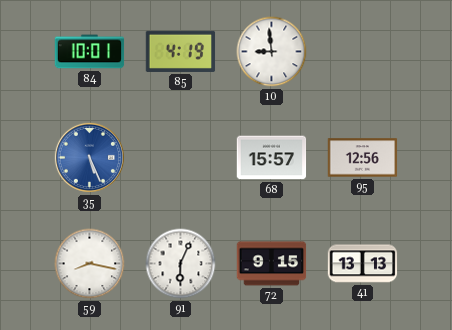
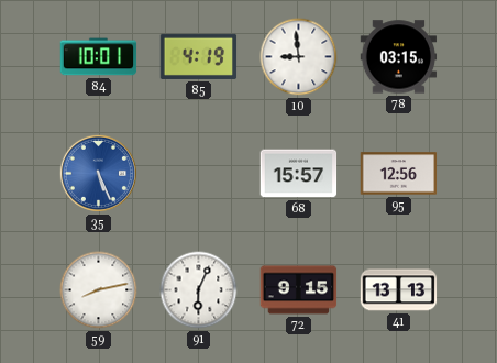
78: none -> 03:15 (399, 57)
59: 8:17 -> 8:13 (99, 290)
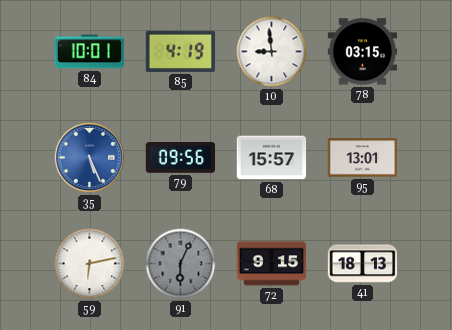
79: none -> 09:56 (181, 158)
95: 12:56 -> 13:01 (363, 158)
59: 8:13 -> 6:13 (90, 264)
91 dial: white -> grey (181, 264)
41: 13:13 -> 18:13 (363, 264)
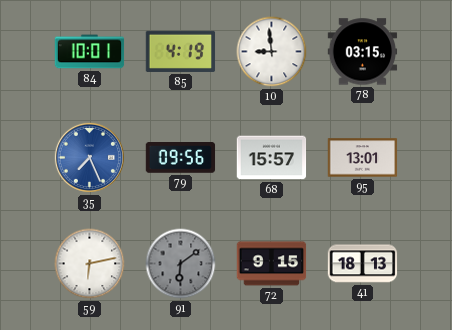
35: 5:26 -> 7:26 (89, 157)
91: 6:04 -> 6:09 (181, 264)
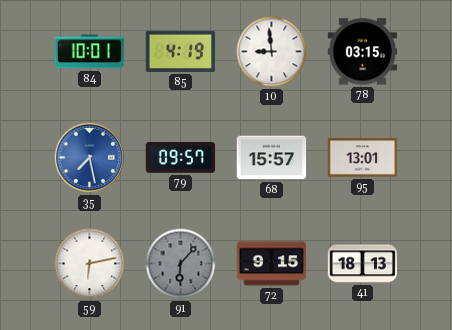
35: 7:26 -> 7:28 (89, 157)
79: 09:56 -> 09:57 (181, 158)
91: 6:09 -> 6:07 (181, 264)
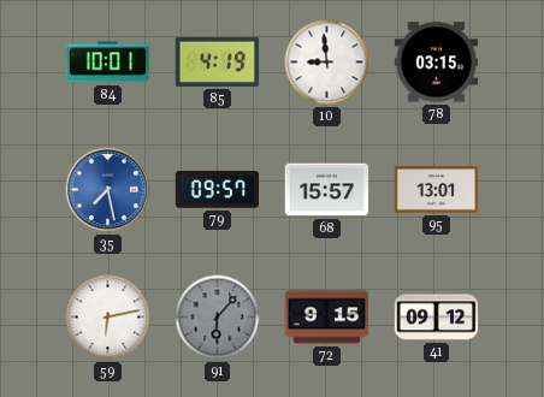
41: 18:13 -> 09:12 (437, 318)
